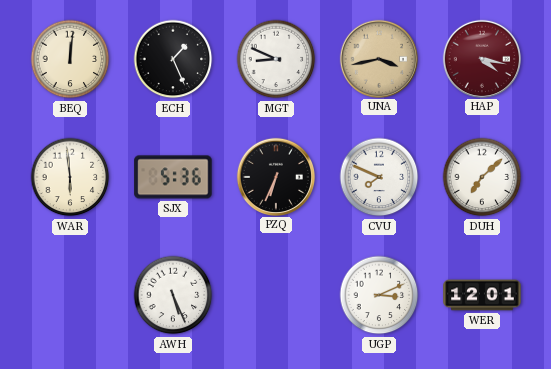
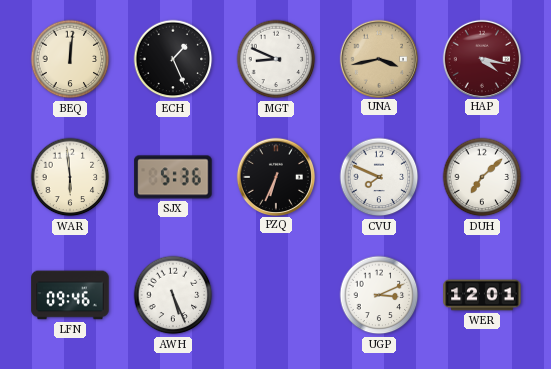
LFN: none -> 09:46 (70, 295)
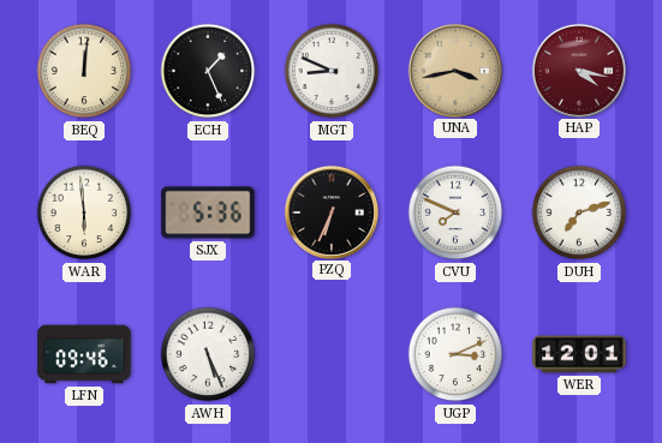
DUH: 7:08 -> 7:12 (579, 212)
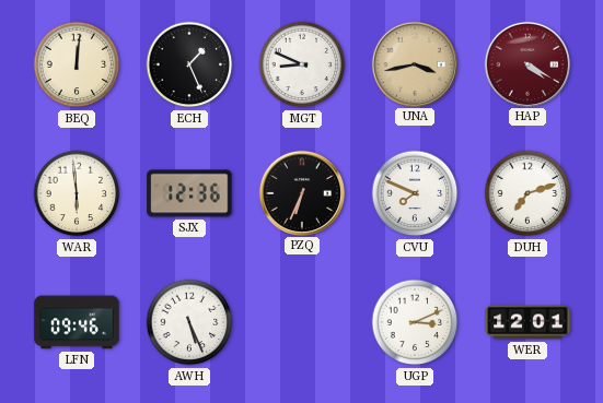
HAP: 4:17 -> 4:20 (526, 63)
SJX: 5:36 -> 12:36 (189, 193)
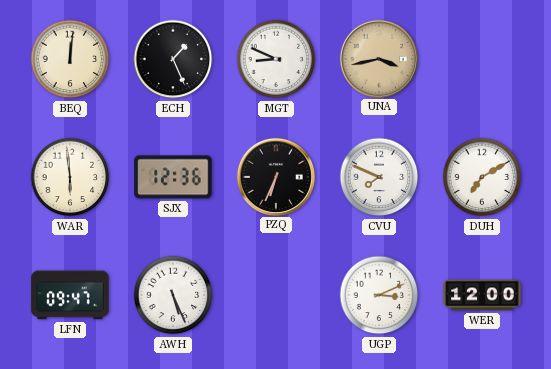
HAP: 4:20 -> none (526, 63)
DUH: 7:12 -> 7:10 (482, 177)
LFN: 09:46 -> 09:47 (70, 295)
WER: 12:01 -> 12:00 (482, 295)
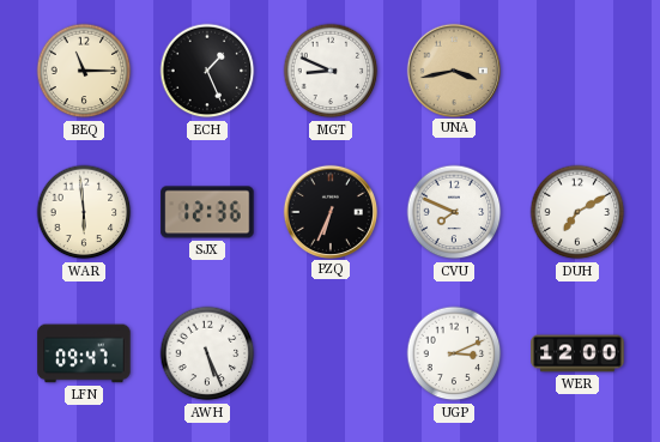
BEQ: 12:01 -> 11:15 (84, 71)
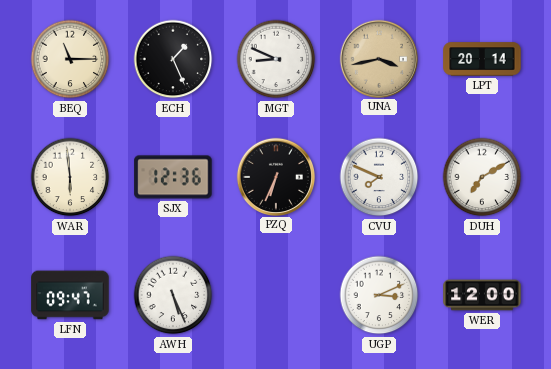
LPT: none -> 20:14 (482, 59)
